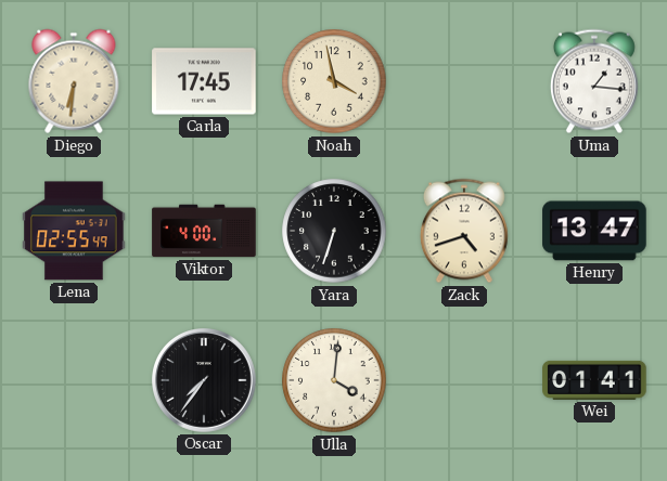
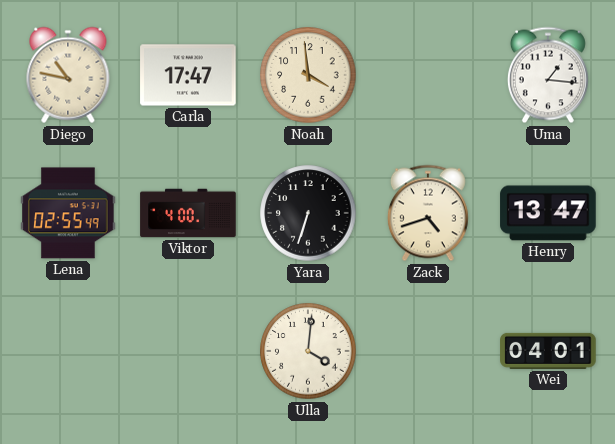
Diego: 6:31 -> 10:47 (68, 75)
Carla: 17:45 -> 17:47 (188, 75)
Noah: 3:58 -> 3:59 (308, 75)
Oscar: 7:36 -> none (205, 381)
Wei: 01:41 -> 04:01 (548, 351)
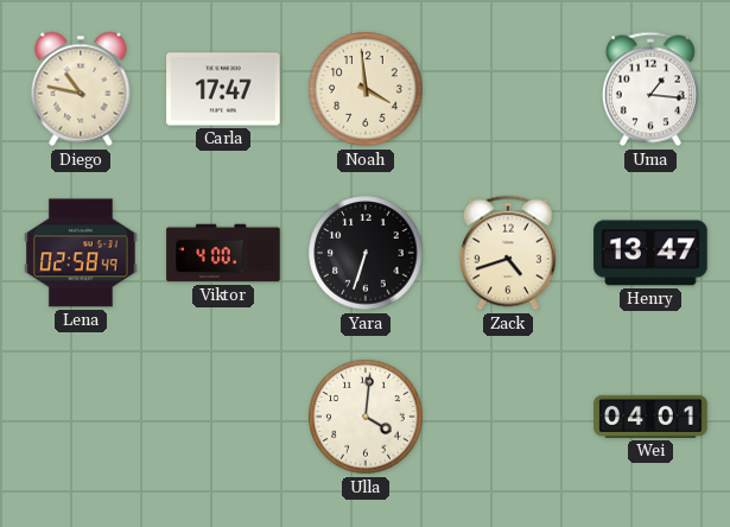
Lena: 02:55 -> 02:58 (81, 253)
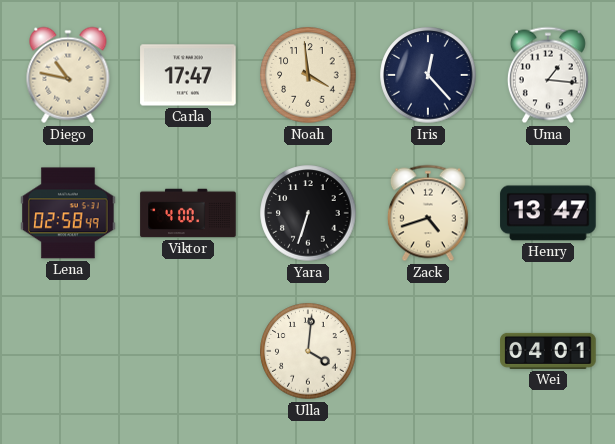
Iris: none -> 12:23 (428, 75)
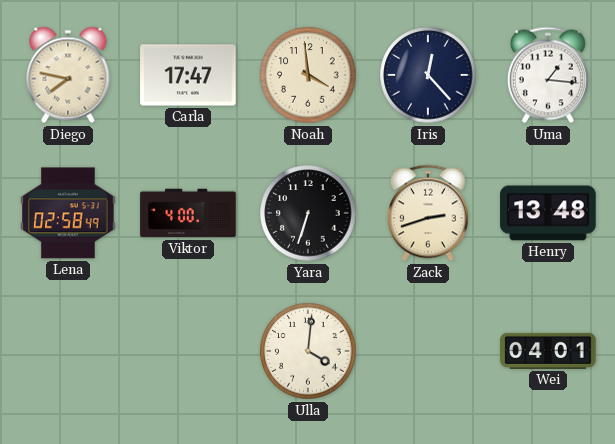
Diego: 10:47 -> 7:47 (68, 75)
Zack: 4:42 -> 2:42 (428, 213)
Henry: 13:47 -> 13:48 (548, 213)
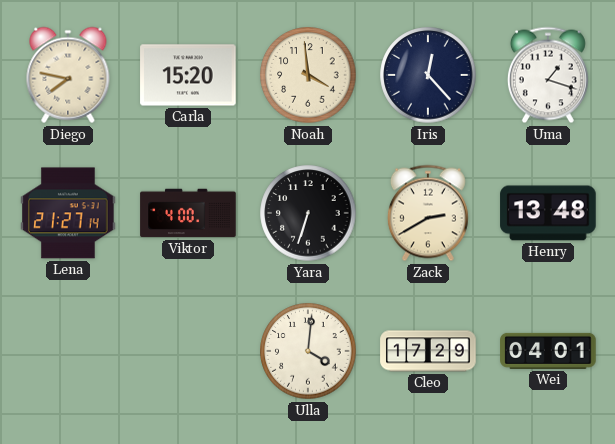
Carla: 17:47 -> 15:20 (188, 75)
Uma: 1:16 -> 1:18 (548, 75)
Lena: 02:58 -> 21:27 (68, 213)
Zack: 2:42 -> 2:40 (428, 213)
Cleo: none -> 17:29 (428, 351)
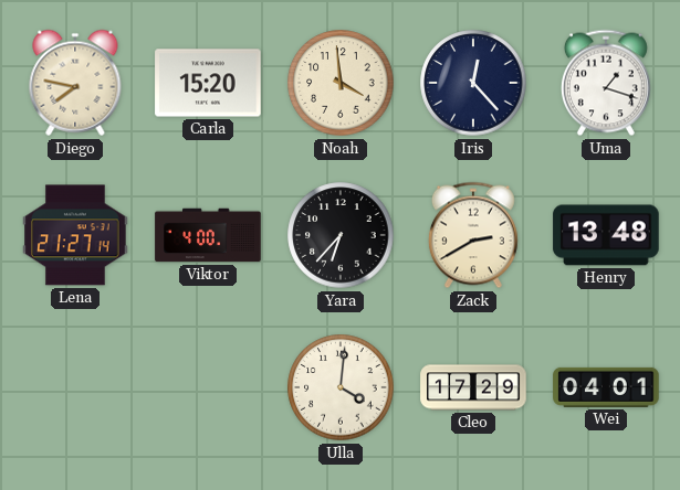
Yara: 6:33 -> 6:37 (341, 235)
